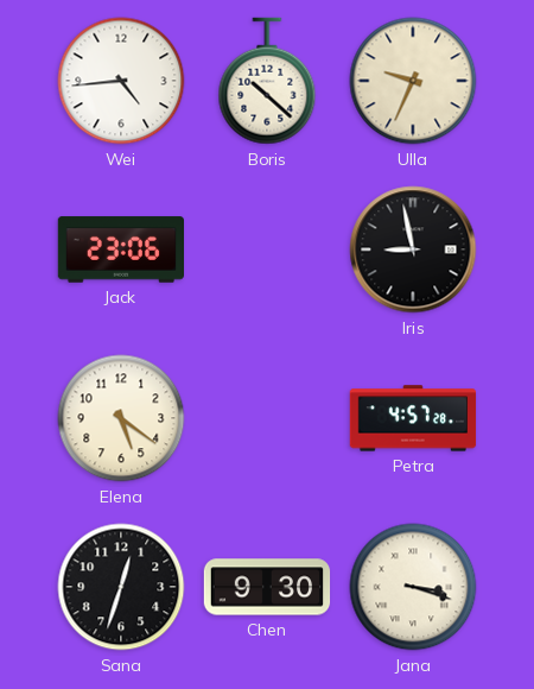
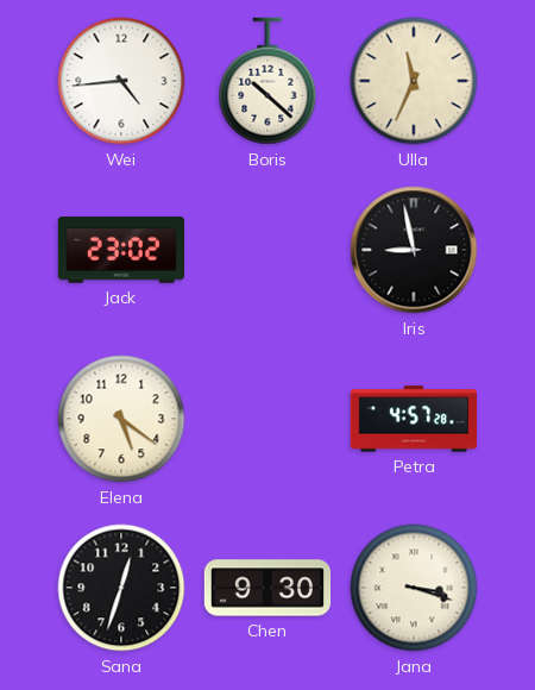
Ulla: 9:34 -> 11:34 (414, 81)
Jack: 23:06 -> 23:02 (120, 250)
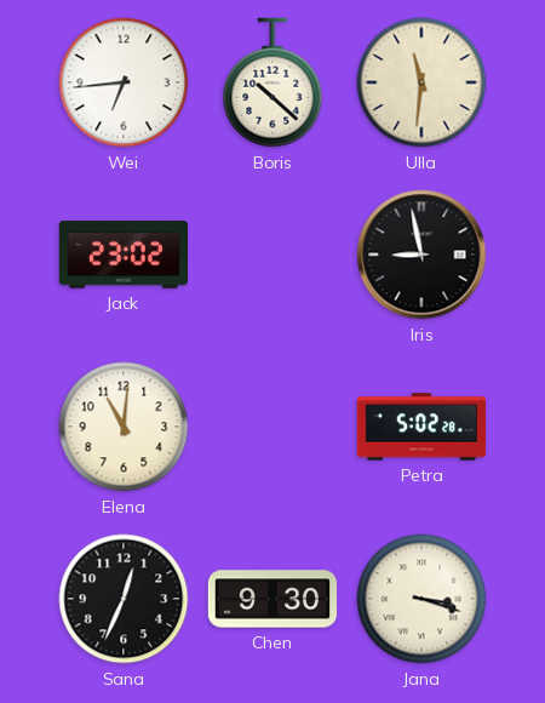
Wei: 4:44 -> 6:44 (124, 82)
Ulla: 11:34 -> 11:31 (421, 82)
Elena: 5:21 -> 11:01 (124, 427)
Petra: 4:57 -> 5:02 (421, 427)
Sana: 12:33 -> 12:34 (124, 599)
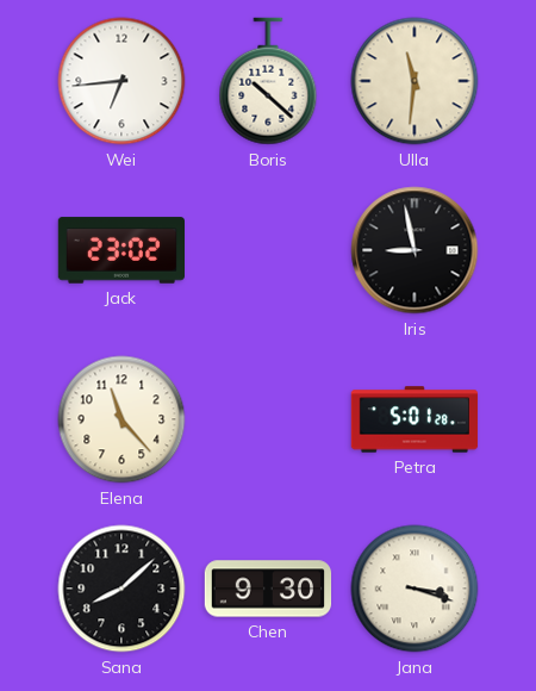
Elena: 11:01 -> 11:23 (121, 419)
Petra: 5:02 -> 5:01 (415, 419)
Sana: 12:34 -> 8:08 (121, 589)
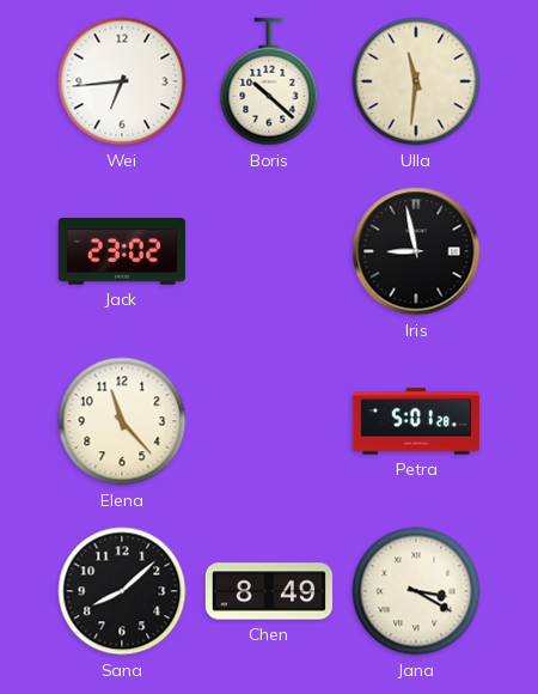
Chen: 9:30 -> 8:49 (269, 591)
Jana: 3:18 -> 3:20 (416, 591)
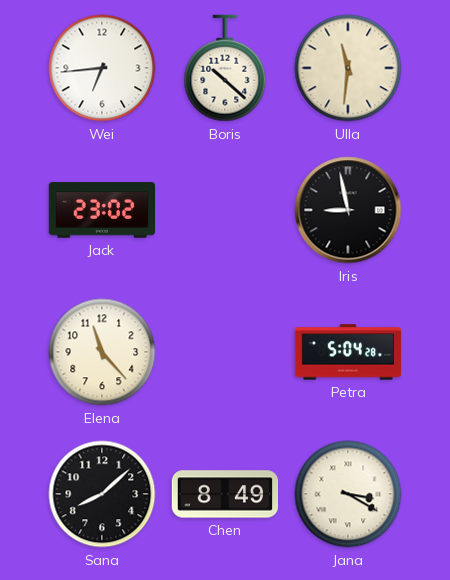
Petra: 5:01 -> 5:04 (348, 352)
